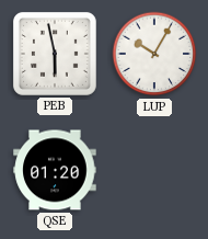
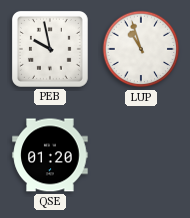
PEB: 5:58 -> 9:58 (50, 49)
LUP: 10:05 -> 10:57 (141, 49)
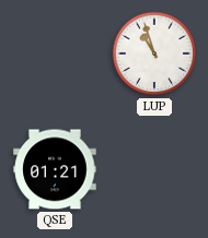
PEB: 9:58 -> none (50, 49)
QSE: 01:20 -> 01:21 (55, 169)
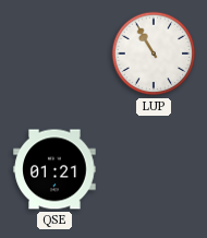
LUP: 10:57 -> 10:55 (154, 53)
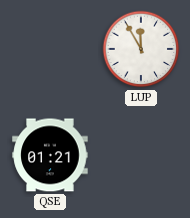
LUP: 10:55 -> 11:55 (141, 49)
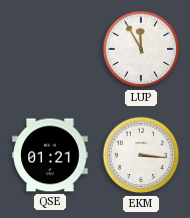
EKM: none -> 3:16 (141, 155)
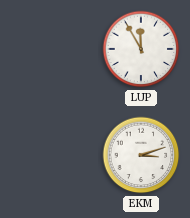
QSE: 01:21 -> none (50, 155)
EKM: 3:16 -> 3:12 (141, 155)
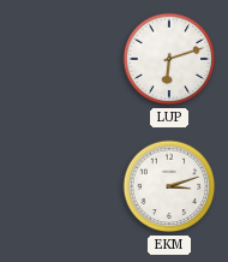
LUP: 11:55 -> 6:12 (169, 59)
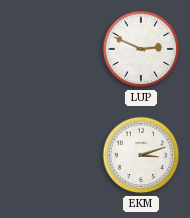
LUP: 6:12 -> 2:49 (141, 49)
